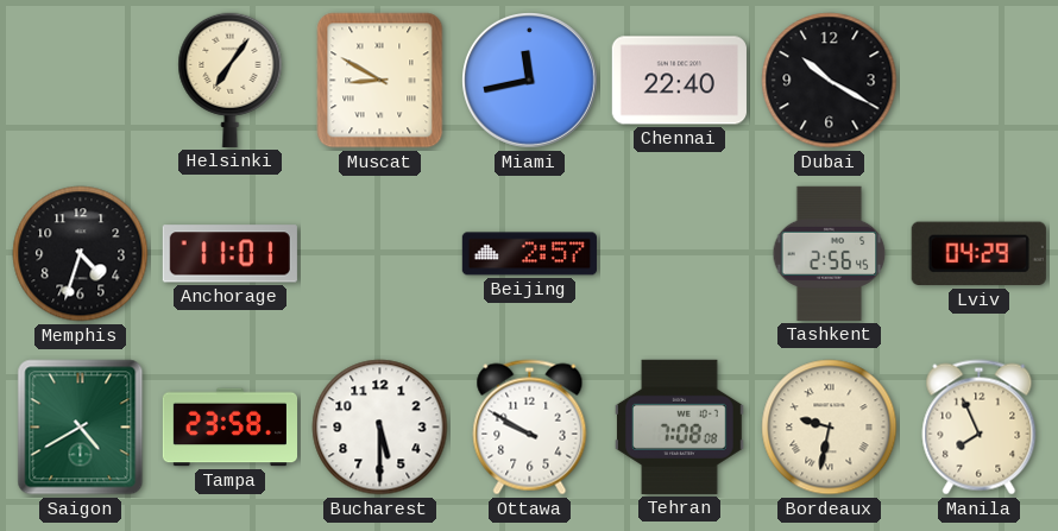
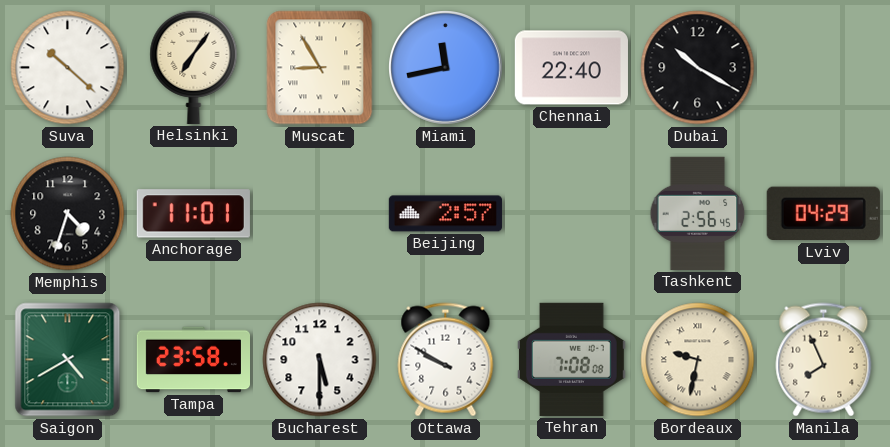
Suva: none -> 10:22 (68, 68)
Muscat: 8:50 -> 8:55 (320, 68)
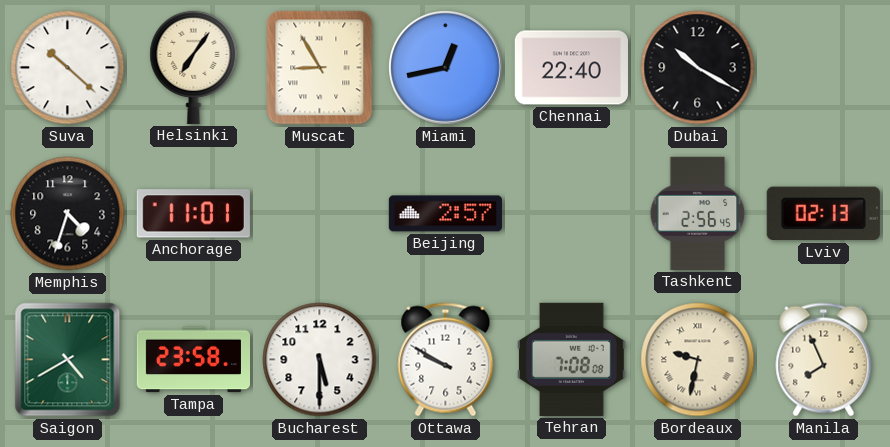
Miami: 11:43 -> 12:43 (446, 68)
Lviv: 04:29 -> 02:13 (823, 214)
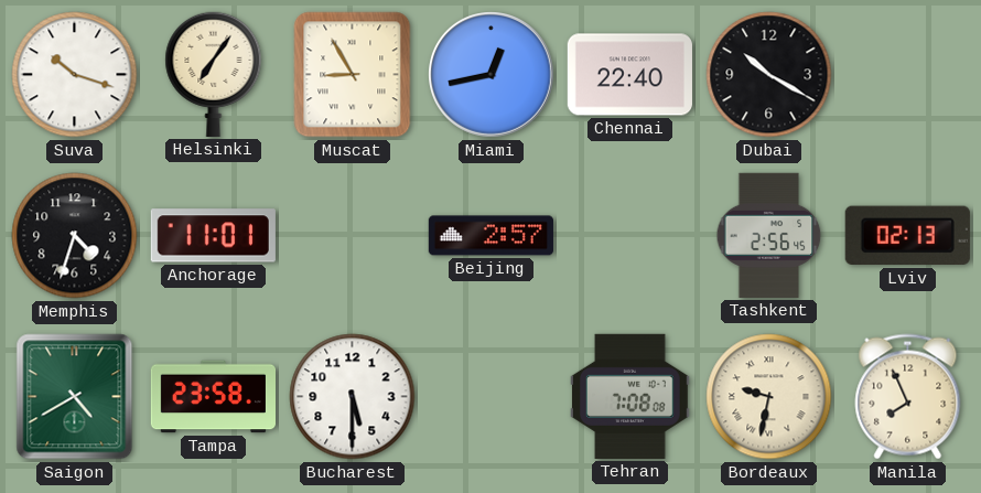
Suva: 10:22 -> 10:18 (75, 75)
Ottawa: 9:50 -> none (446, 360)
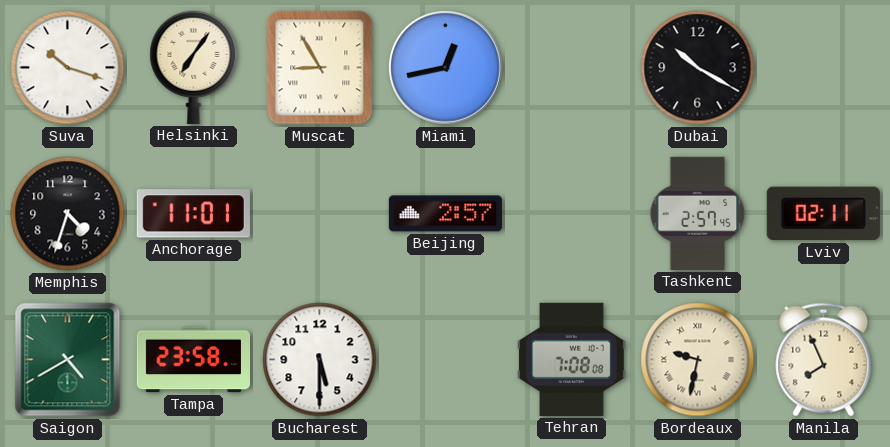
Chennai: 22:40 -> none (629, 75)
Tashkent: 2:56 -> 2:57 (698, 213)
Lviv: 02:13 -> 02:11 (823, 214)
